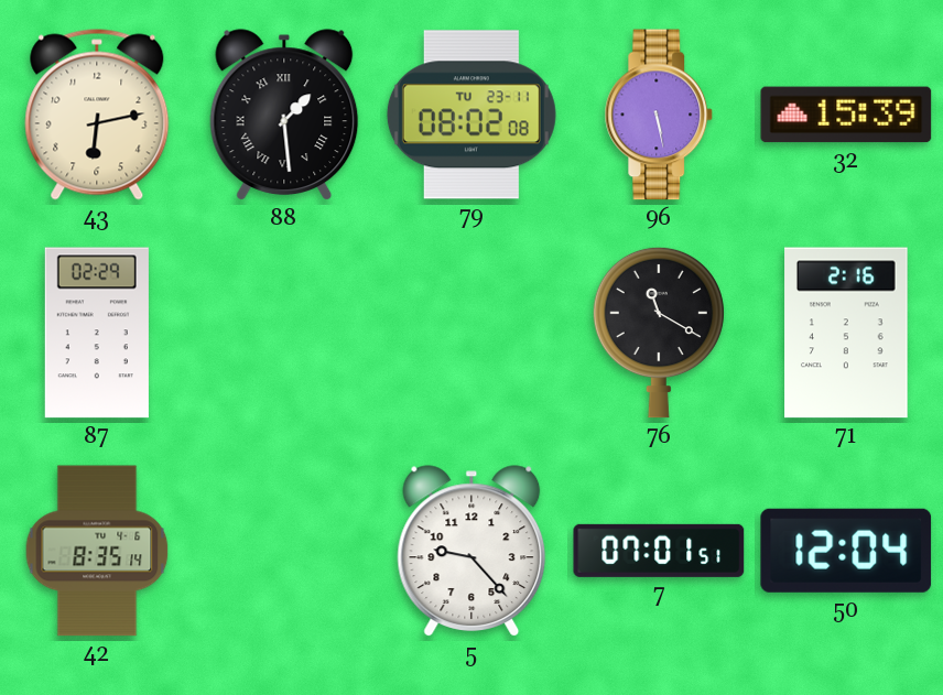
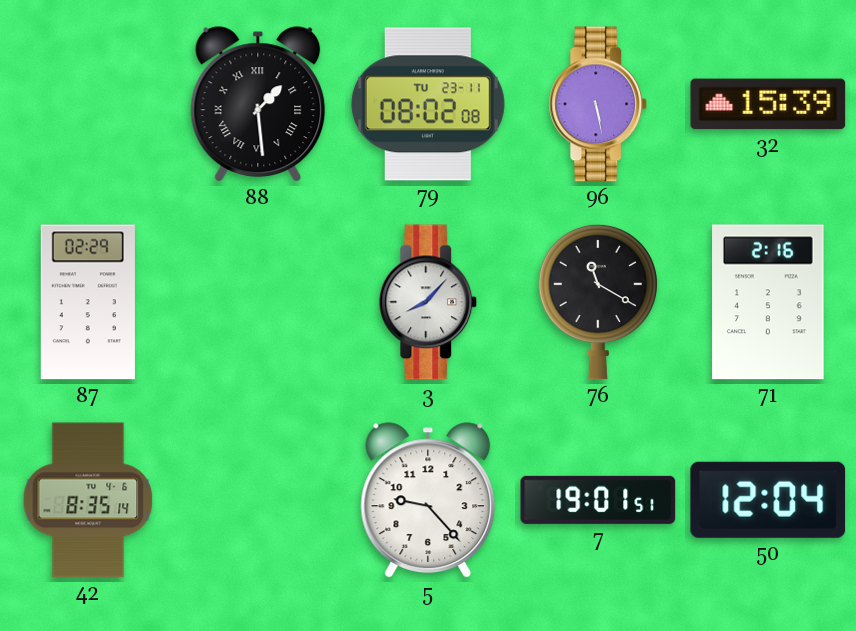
43: 6:13 -> none (97, 115)
3: none -> 8:07 (428, 302)
7: 07:01 -> 19:01 (598, 500)
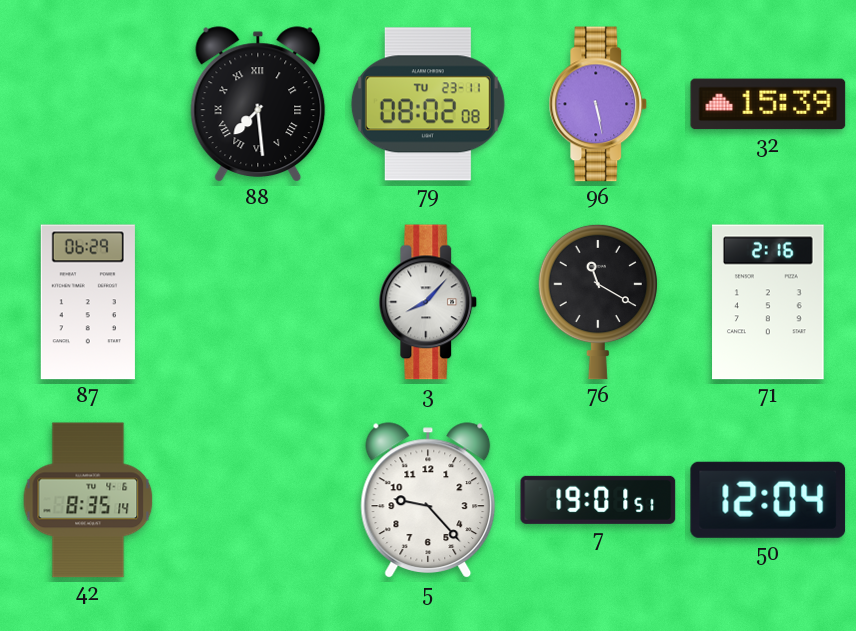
88: 1:29 -> 7:29 (258, 104)
87: 02:29 -> 06:29 (88, 302)
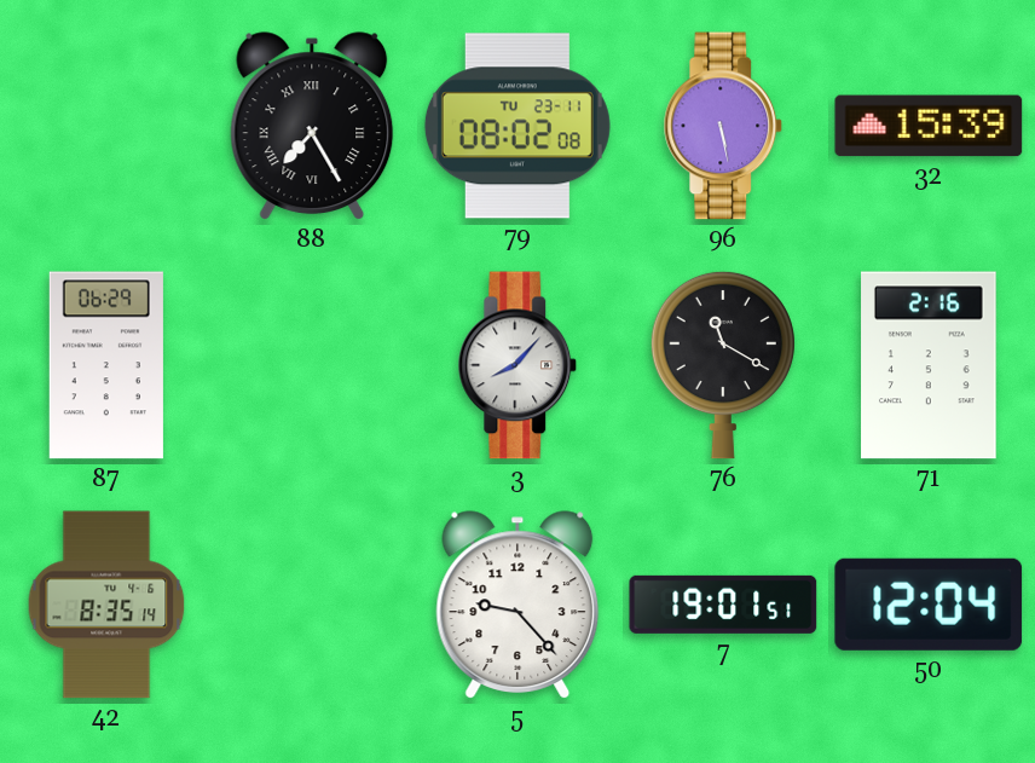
88: 7:29 -> 7:25 (312, 126)
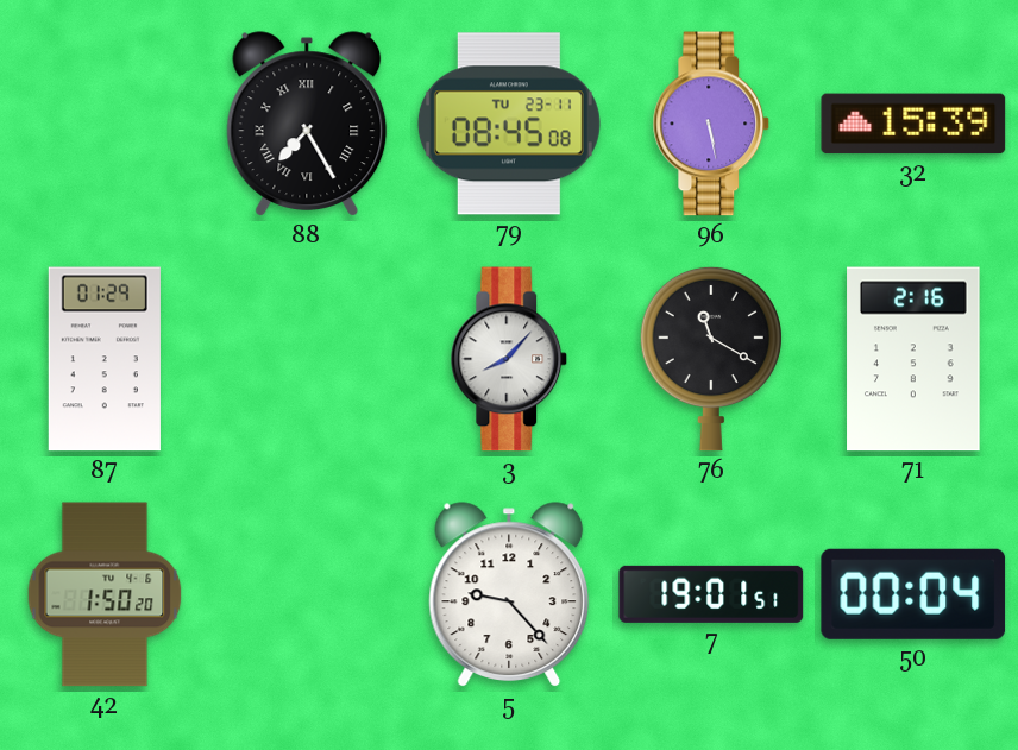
79: 08:02 -> 08:45 (509, 124)
87: 06:29 -> 01:29 (105, 359)
42: 8:35 -> 1:50 (105, 594)
50: 12:04 -> 00:04 (913, 594)
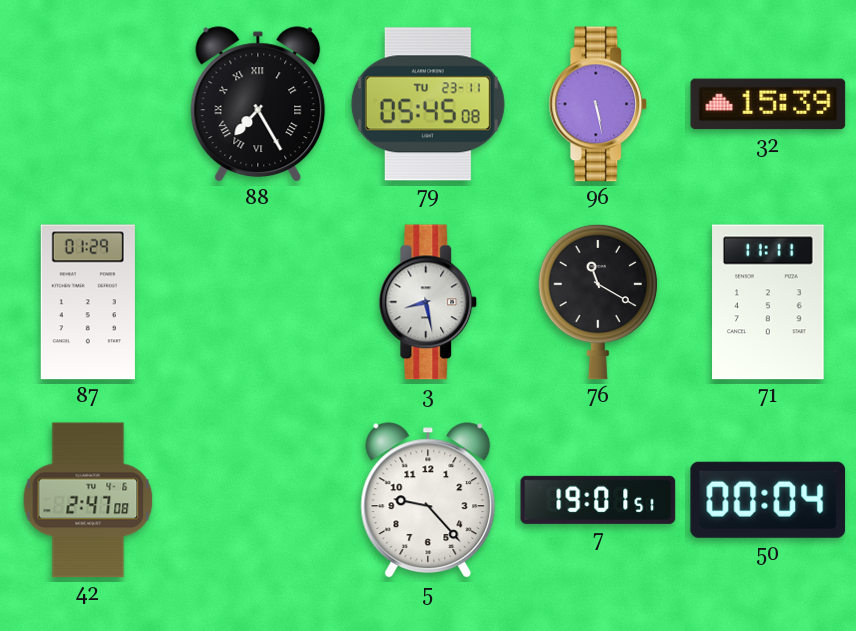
79: 08:45 -> 05:45 (428, 104)
3: 8:07 -> 8:28 (428, 302)
71: 2:16 -> 11:11 (768, 302)
42: 1:50 -> 2:47 (88, 500)
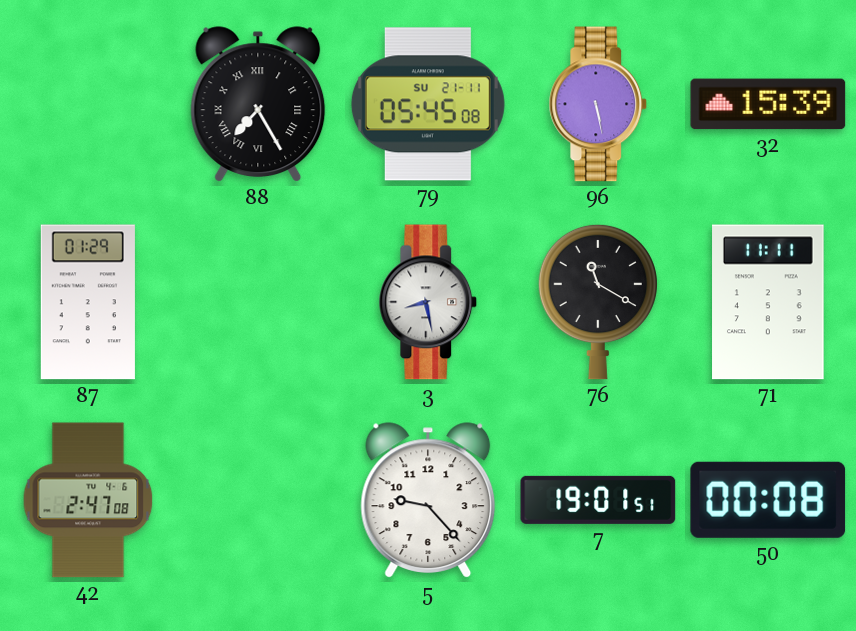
79 date: TU 23-11 -> SU 21-11 (428, 104)
50: 00:04 -> 00:08 (768, 500)
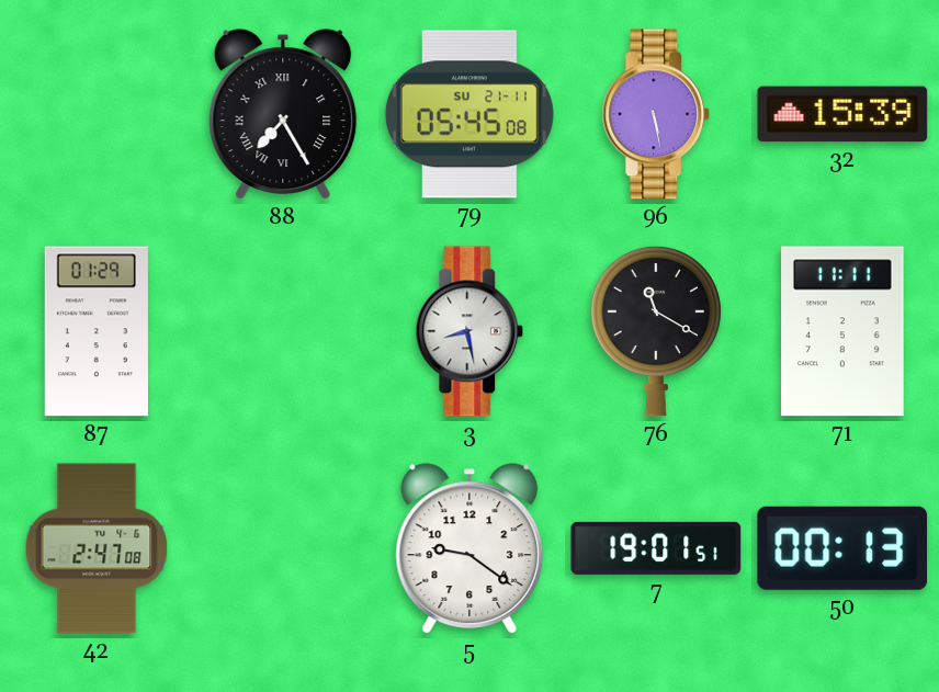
5: 9:23 -> 9:21 (470, 548)
50: 00:08 -> 00:13 (842, 548)
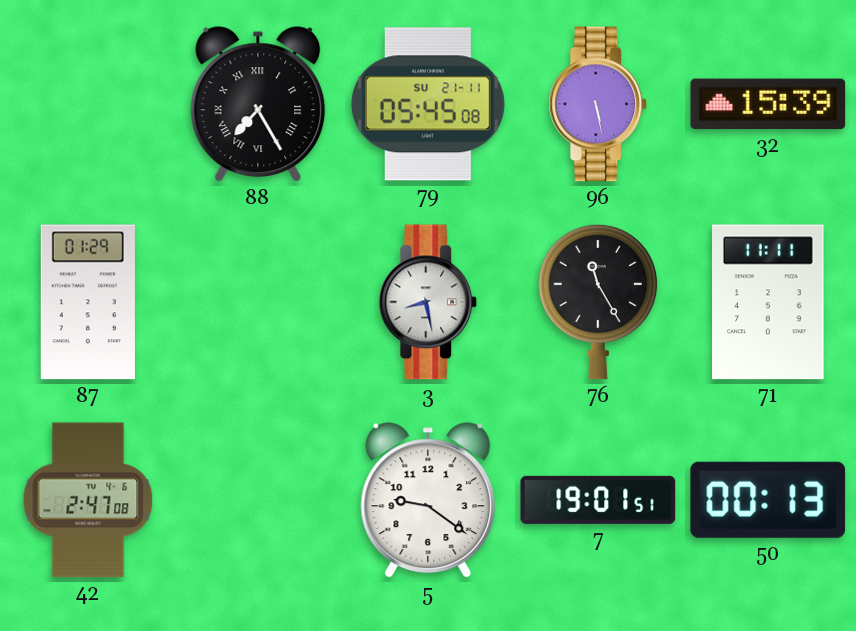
76: 11:20 -> 11:25 (598, 302)
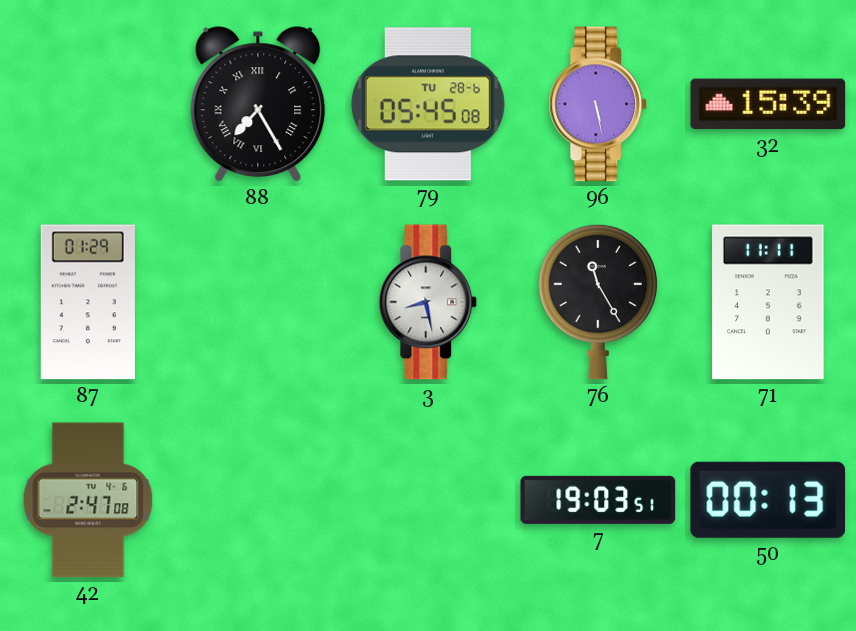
79 date: SU 21-11 -> TU 28-6 (428, 104)
5: 9:21 -> none (428, 500)
7: 19:01 -> 19:03 (598, 500)
